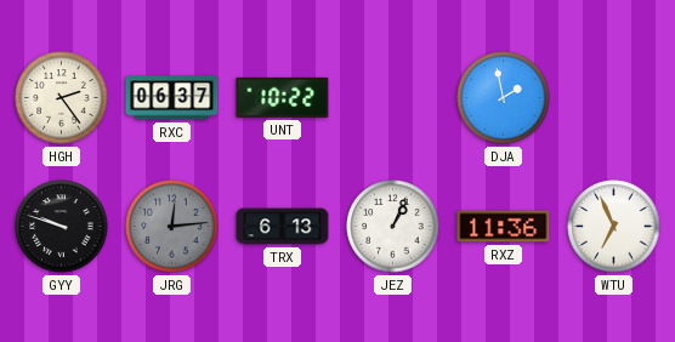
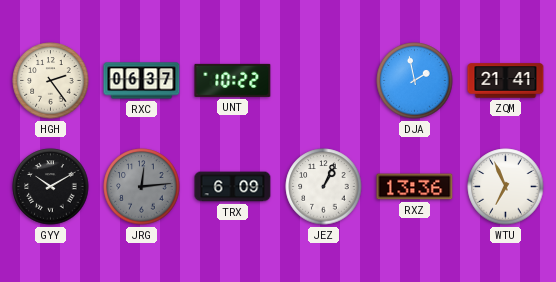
ZQM: none -> 21:41 (506, 81)
GYY: 9:48 -> 10:10 (51, 187)
TRX: 6:13 -> 6:09 (233, 187)
RXZ: 11:36 -> 13:36 (415, 187)
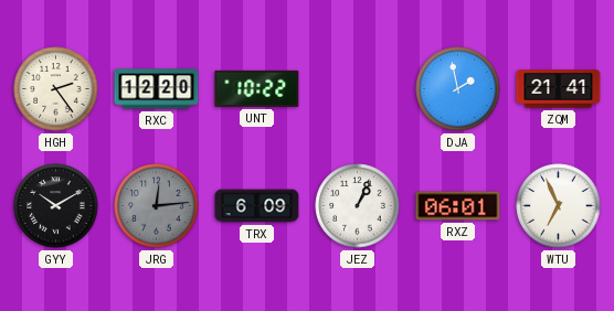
RXC: 06:37 -> 12:20 (157, 89)
RXZ: 13:36 -> 06:01 (458, 206)
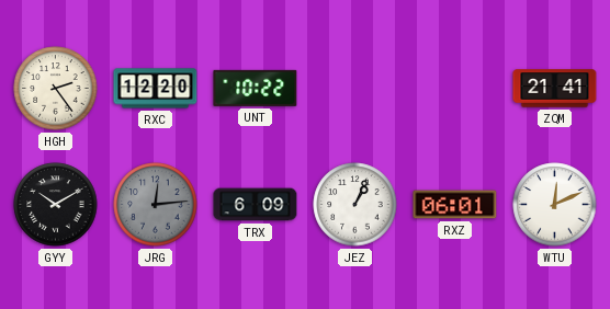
DJA: 1:58 -> none (458, 89)
WTU: 6:56 -> 12:11 (555, 205)
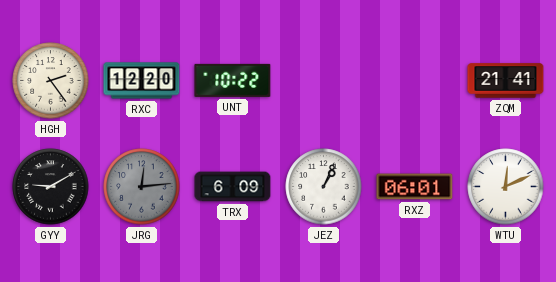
GYY: 10:10 -> 9:10 (51, 187)
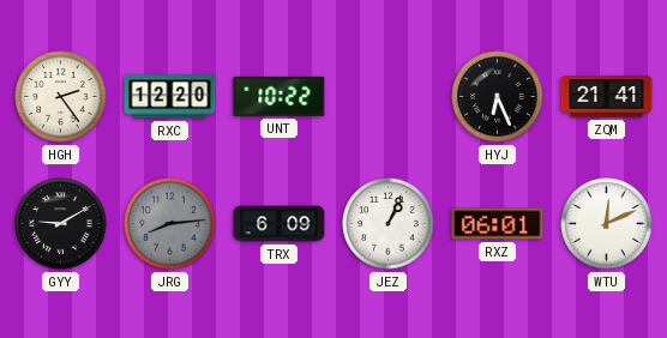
HYJ: none -> 6:26 (498, 97)
JRG: 12:14 -> 8:14 (170, 224)
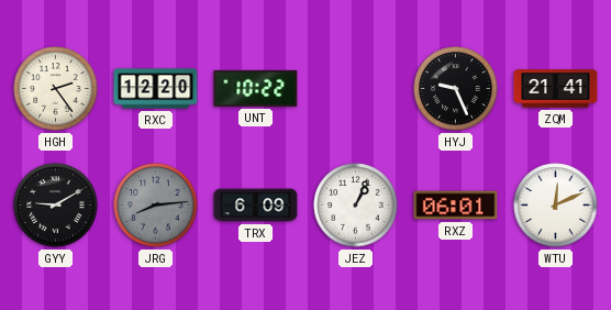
HYJ: 6:26 -> 9:26 (456, 89)
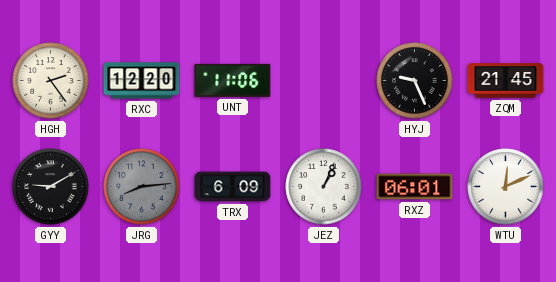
UNT: 10:22 -> 11:06 (233, 80)
ZQM: 21:41 -> 21:45 (506, 81)
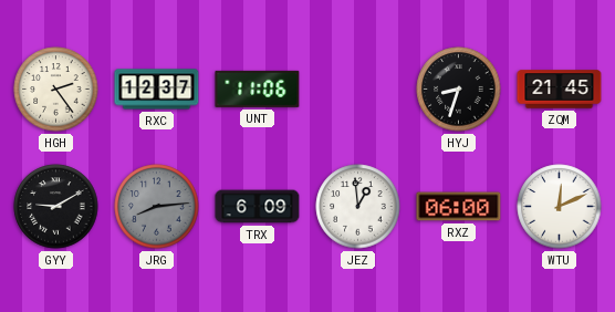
RXC: 12:20 -> 12:37 (157, 90)
HYJ: 9:26 -> 8:33 (459, 90)
JEZ: 1:04 -> 12:59 (358, 207)
RXZ: 06:01 -> 06:00 (459, 207)
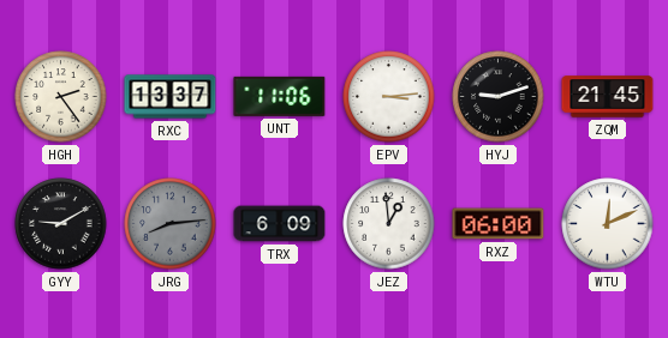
RXC: 12:37 -> 13:37 (171, 97)
EPV: none -> 3:14 (389, 97)
HYJ: 8:33 -> 9:12 (499, 97)
